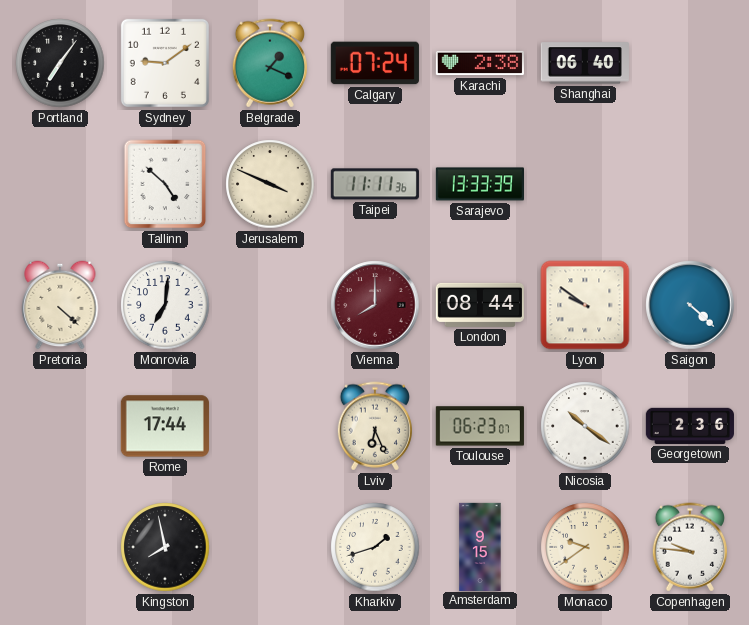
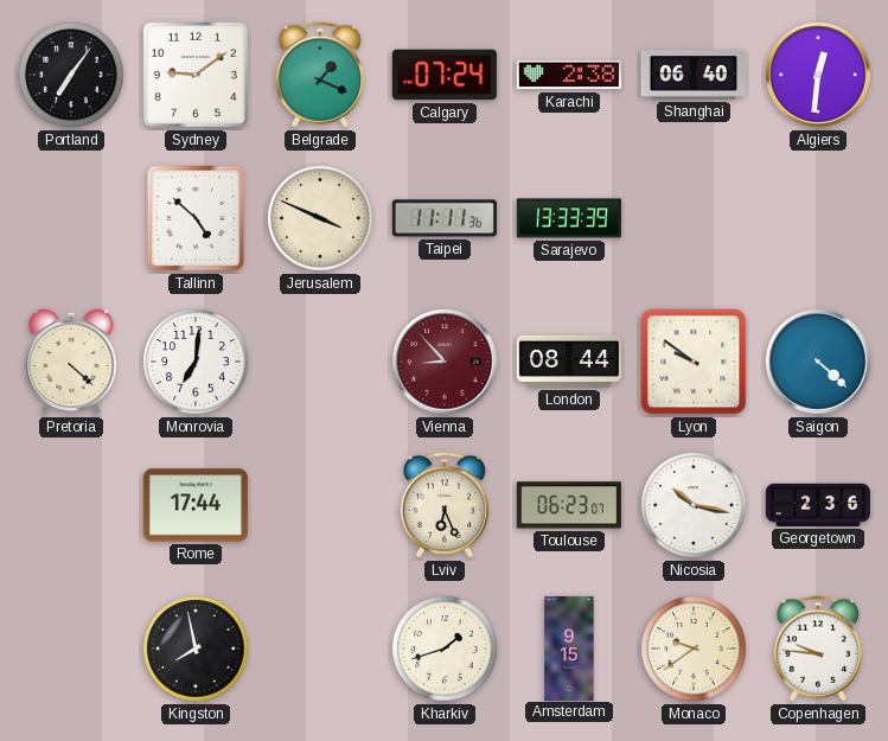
Algiers: none -> 12:31 (818, 75)
Vienna: 8:00 -> 8:53 (445, 362)
Nicosia: 10:21 -> 10:17 (694, 505)
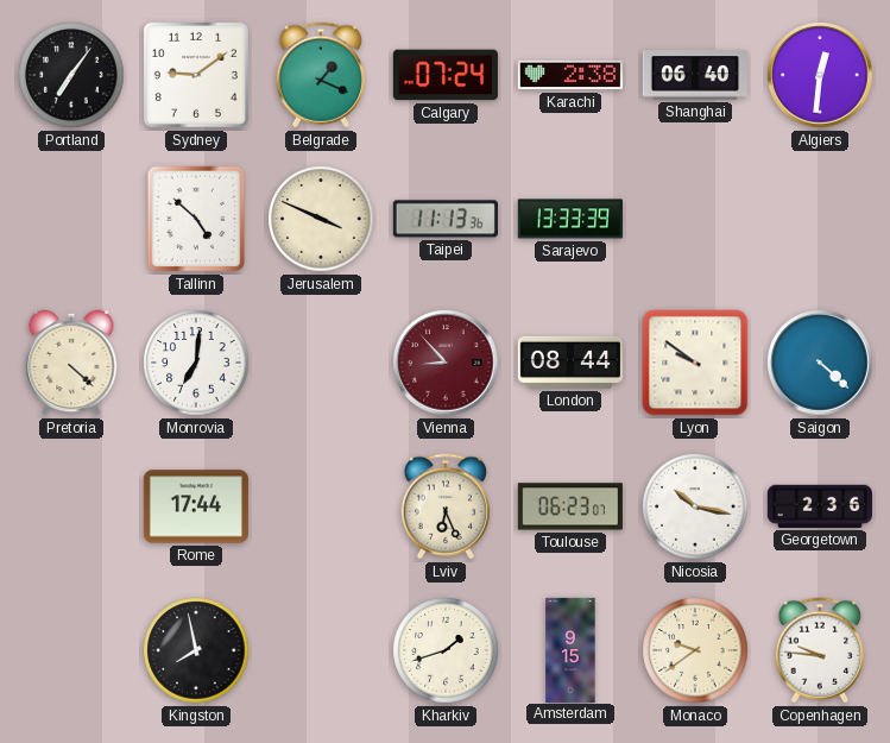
Taipei: 11:11 -> 11:13 (446, 219)
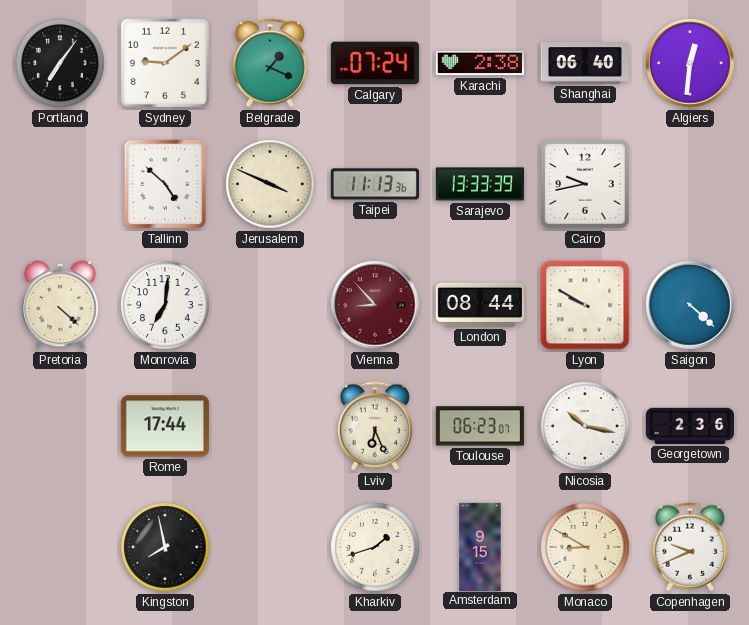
Cairo: none -> 9:43 (585, 184)
Lyon: 9:51 -> 9:50 (585, 305)
Monaco: 9:39 -> 8:50 (585, 547)
Copenhagen: 9:46 -> 9:41 (690, 547)
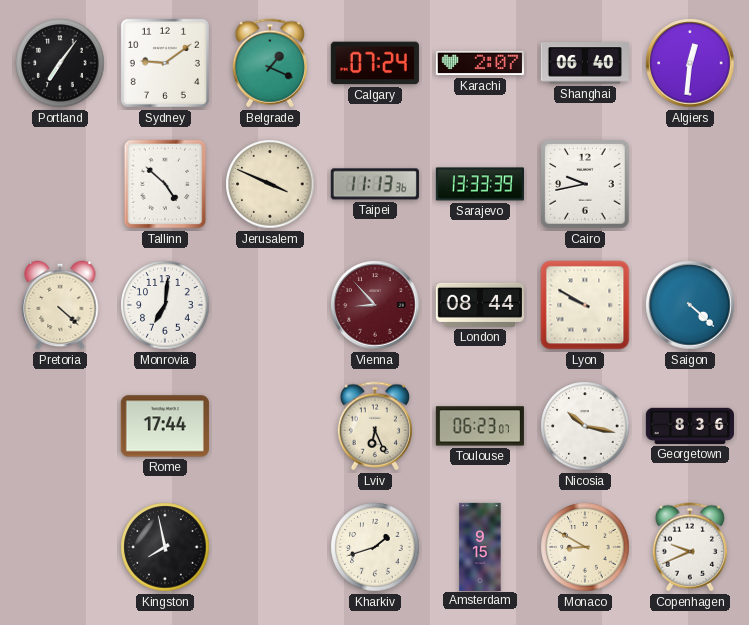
Karachi: 2:38 -> 2:07 (480, 63)
Georgetown: 2:36 -> 8:36 (690, 426)
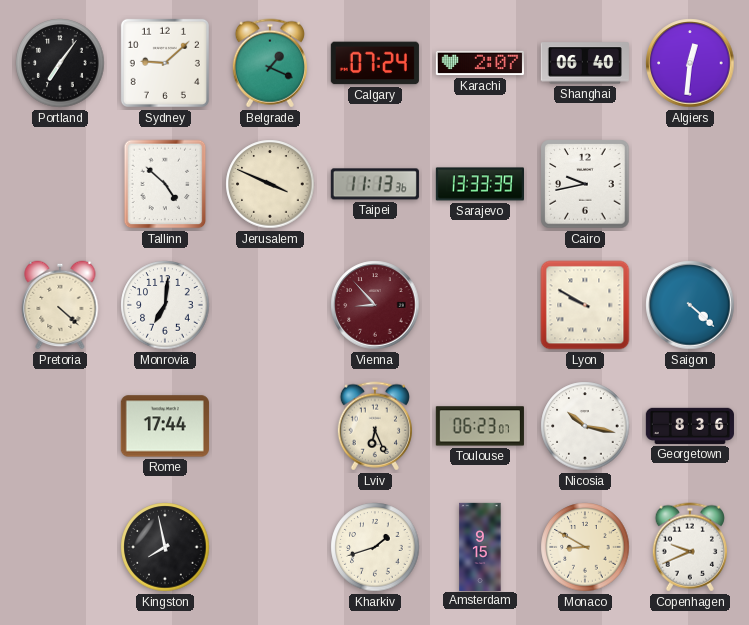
Sydney: 9:09 -> 9:08 (165, 63)
London: 08:44 -> none (480, 305)
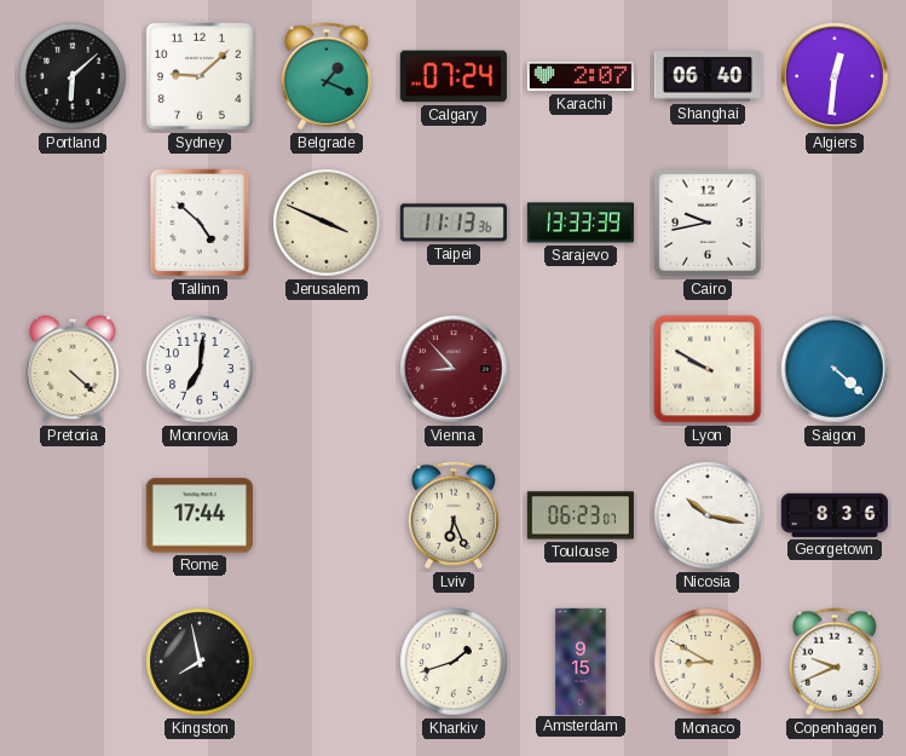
Portland: 7:06 -> 6:08 (73, 76)
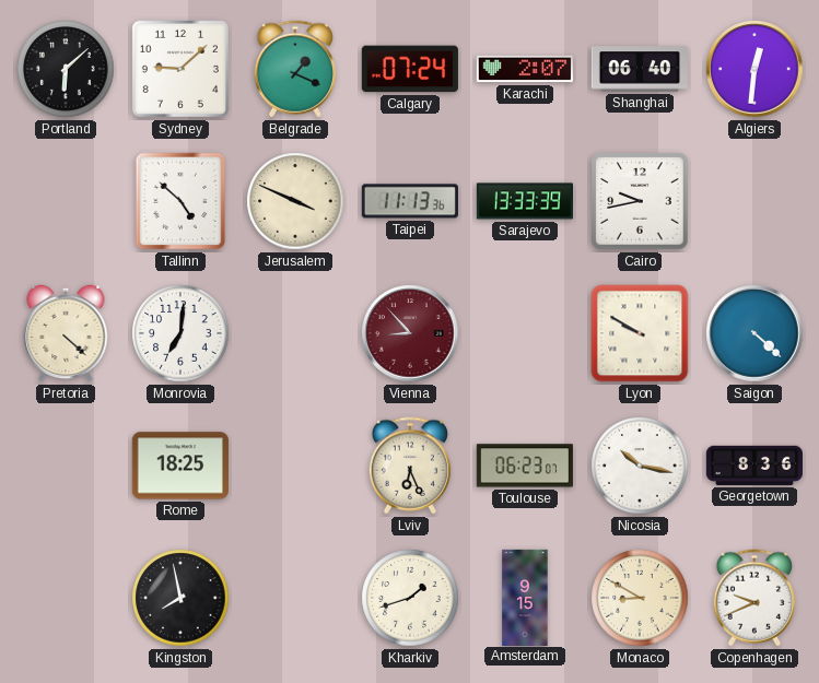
Rome: 17:44 -> 18:25 (180, 466)
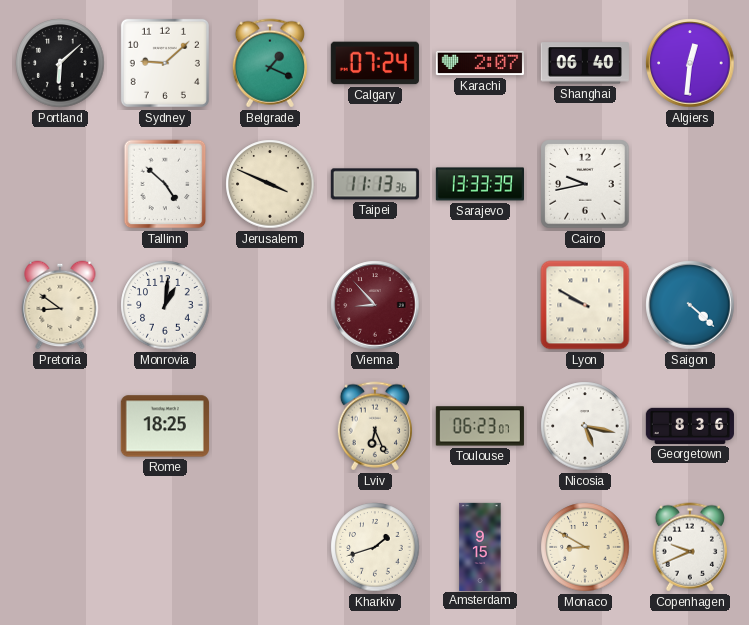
Pretoria: 4:22 -> 8:51 (60, 305)
Monrovia: 7:01 -> 1:01 (165, 305)
Nicosia: 10:17 -> 5:17 (585, 426)
Kingston: 7:58 -> none (180, 598)
